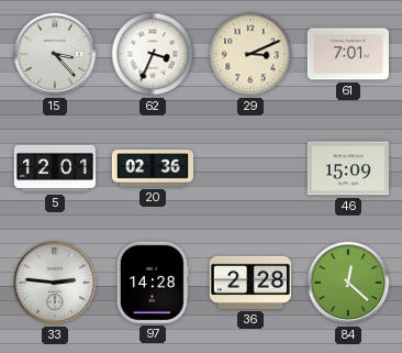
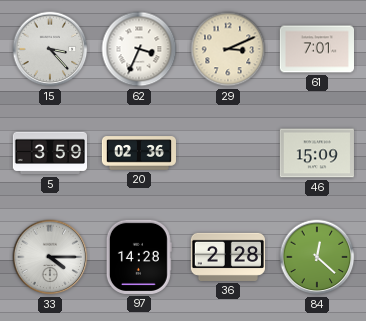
5: 12:01 -> 3:59 (49, 153)
33: 2:46 -> 4:15 (50, 257)
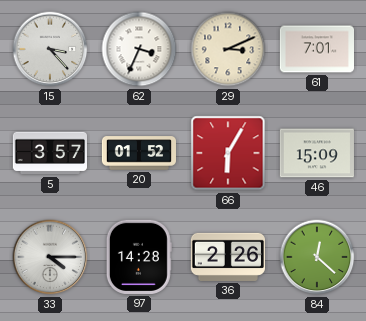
5: 3:59 -> 3:57 (49, 153)
20: 02:36 -> 01:52 (138, 153)
66: none -> 6:05 (228, 153)
36: 2:28 -> 2:26 (227, 257)
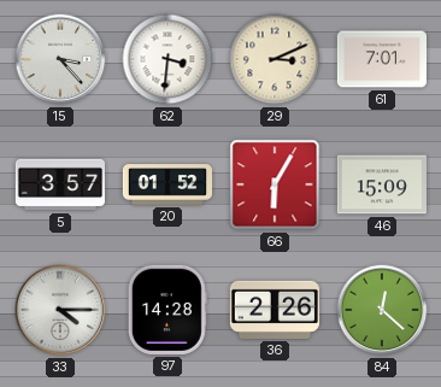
62: 3:34 -> 3:31 (167, 59)
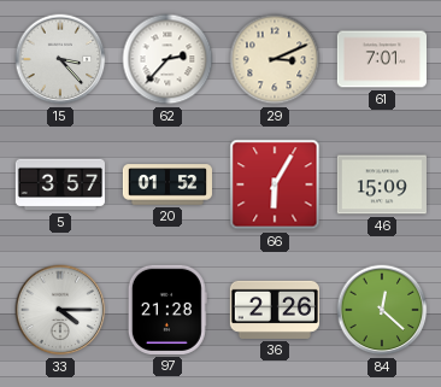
62: 3:31 -> 2:37 (167, 59)
97: 14:28 -> 21:28 (167, 310)
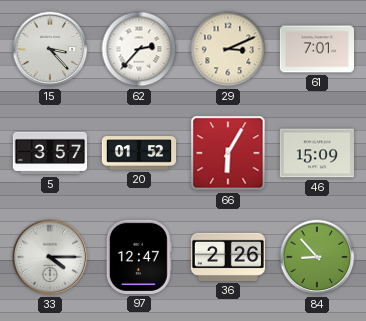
97: 21:28 -> 12:47 (139, 257)
84: 12:22 -> 8:53 (317, 257)
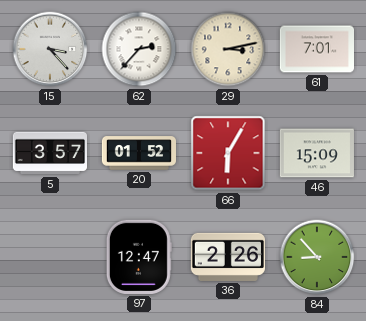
29: 3:11 -> 3:13 (228, 49)
33: 4:15 -> none (50, 257)
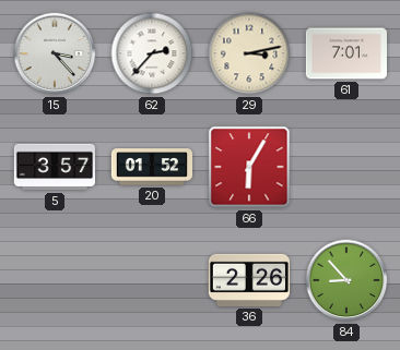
46: 15:09 -> none (317, 153)
97: 12:47 -> none (139, 257)
